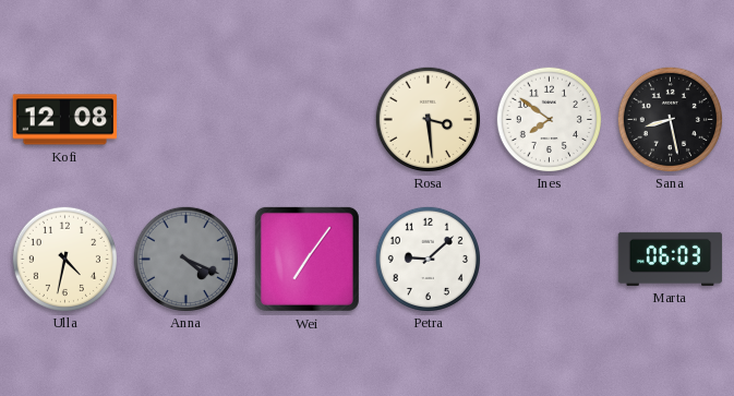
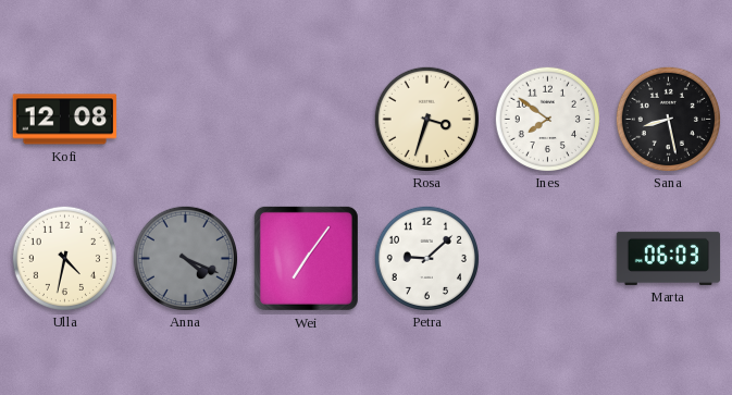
Rosa: 3:29 -> 3:33 (426, 119)
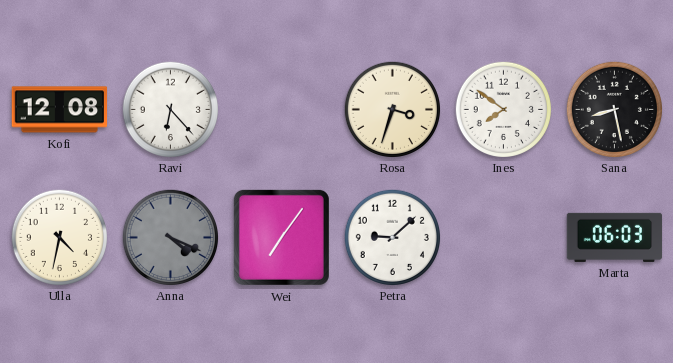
Ravi: none -> 6:23 (170, 109)
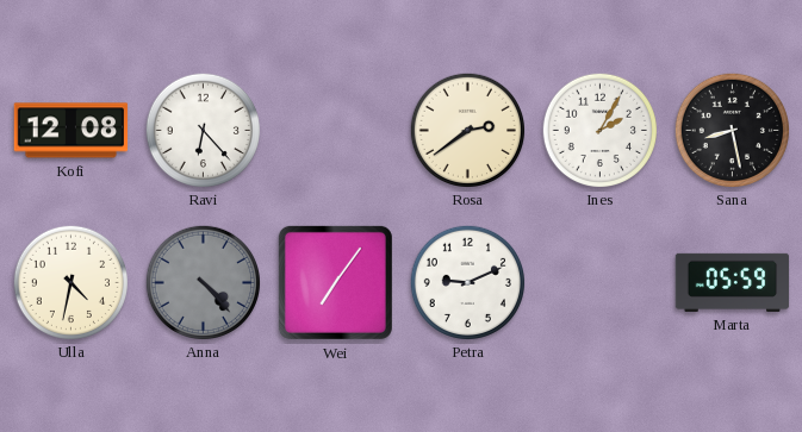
Rosa: 3:33 -> 2:39 (467, 130)
Ines: 7:51 -> 2:05 (599, 130)
Anna: 4:19 -> 4:23 (203, 282)
Petra: 9:08 -> 9:11 (467, 282)
Marta: 06:03 -> 05:59 (733, 282)
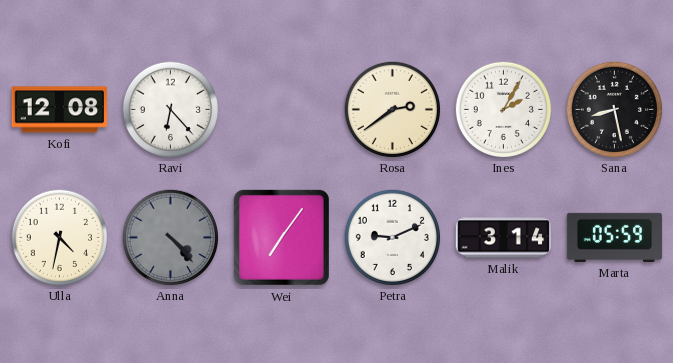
Malik: none -> 3:14 (504, 238)
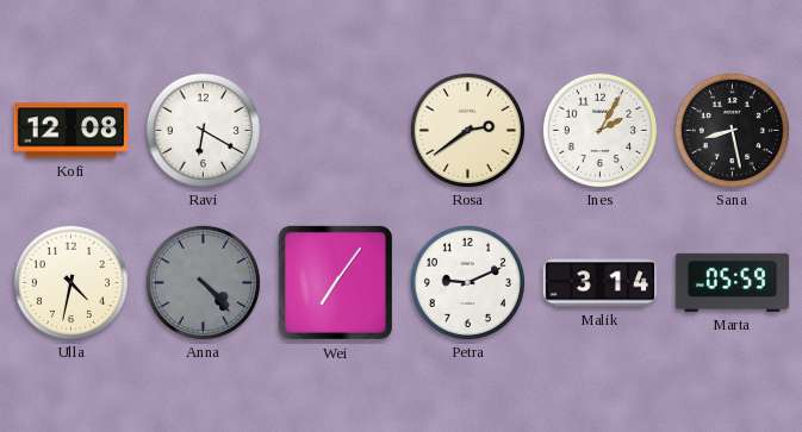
Ravi: 6:23 -> 6:20 (203, 130)
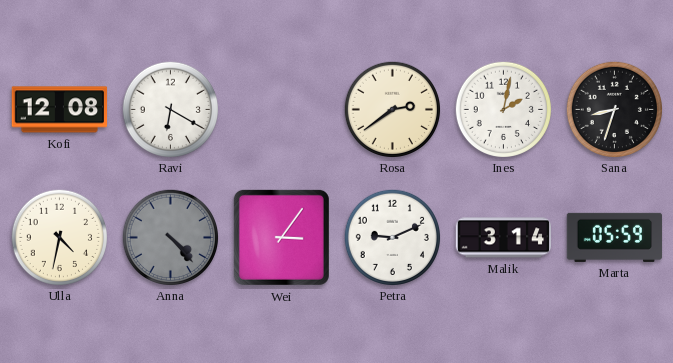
Ines: 2:05 -> 2:02 (503, 109)
Sana: 8:28 -> 8:33 (614, 109)
Wei: 7:06 -> 3:06 (281, 237)
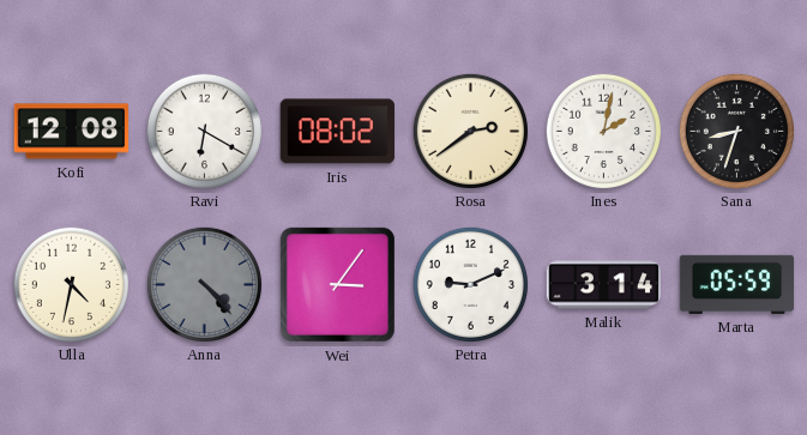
Iris: none -> 08:02 (337, 132)
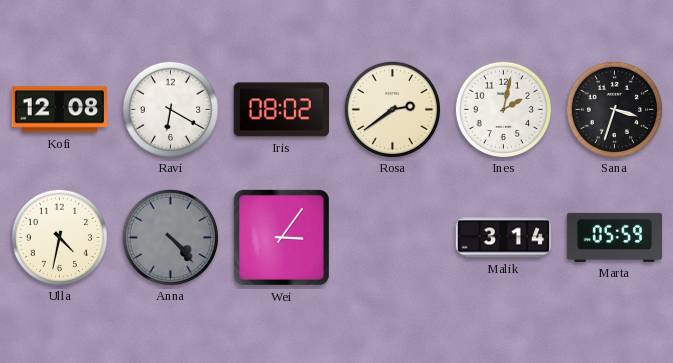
Sana: 8:33 -> 3:33 (614, 109)
Petra: 9:11 -> none (470, 284)
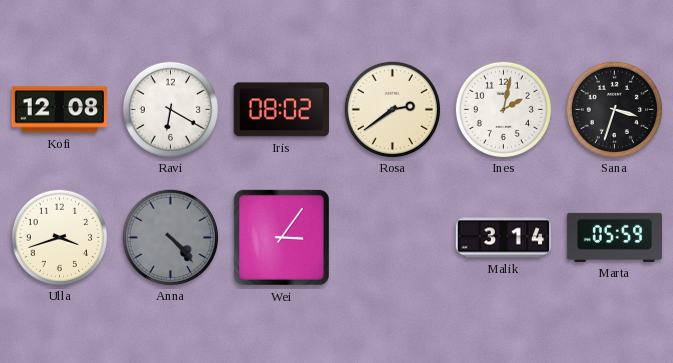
Ulla: 4:32 -> 3:42 (59, 237)
